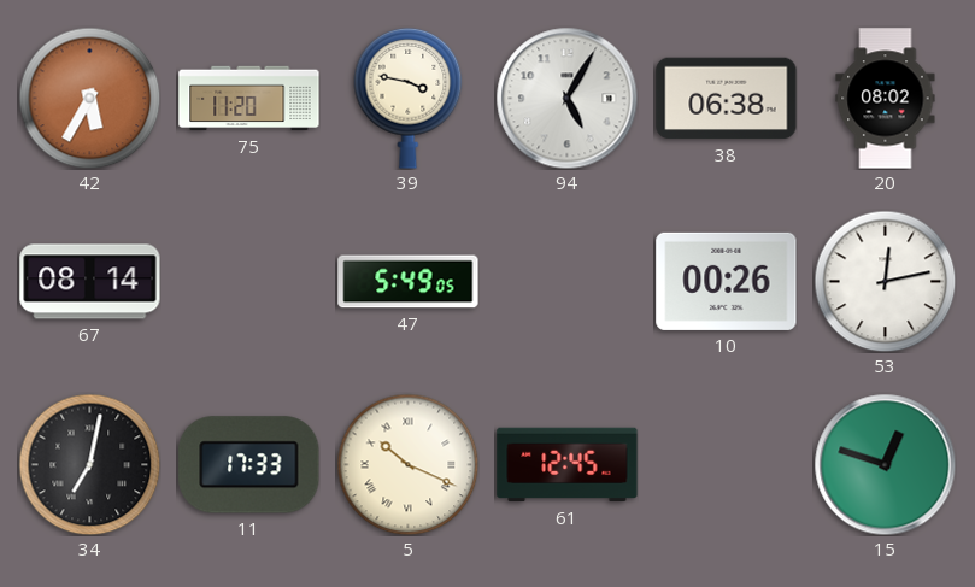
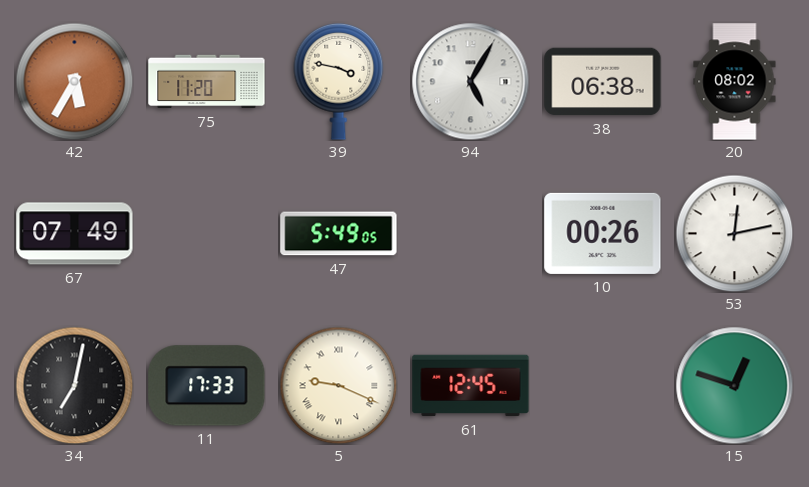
67: 08:14 -> 07:49 (75, 234)
5: 10:19 -> 9:19 (338, 385)
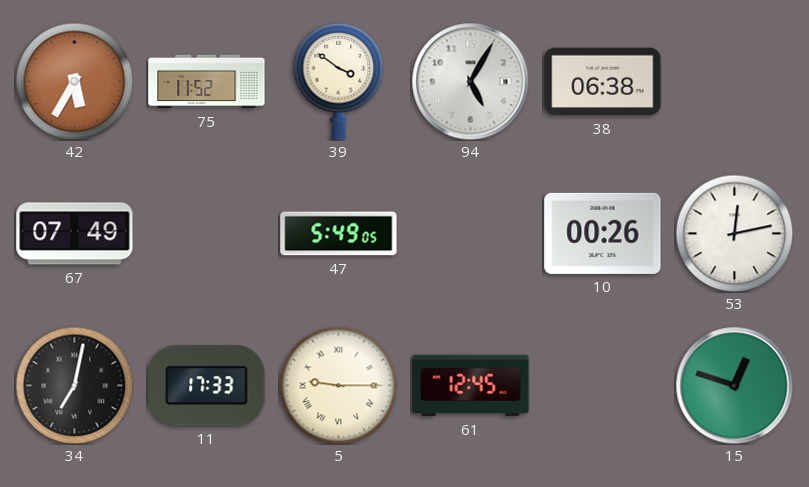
75: 11:20 -> 11:52 (207, 82)
39: 3:47 -> 3:51 (339, 81)
20: 08:02 -> none (735, 82)
5: 9:19 -> 9:15 (338, 385)
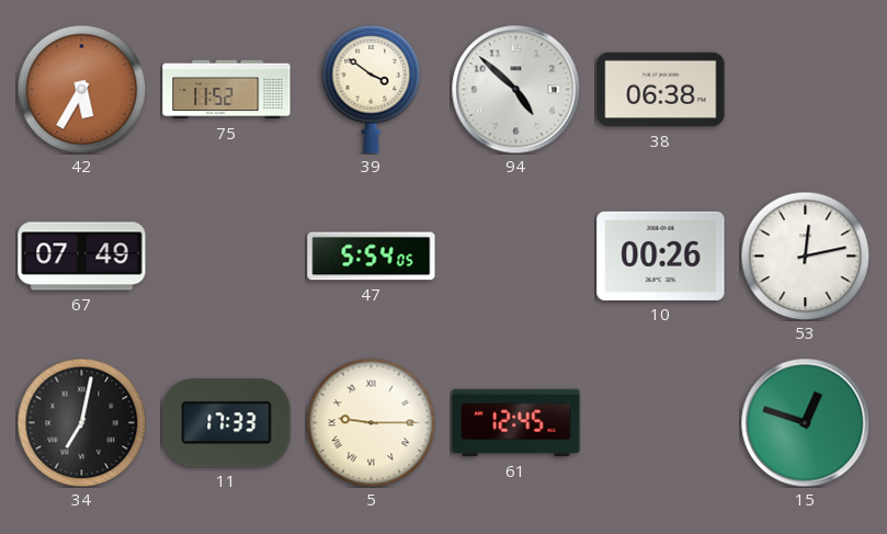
94: 5:05 -> 4:52 (515, 89)
47: 5:49 -> 5:54 (372, 257)
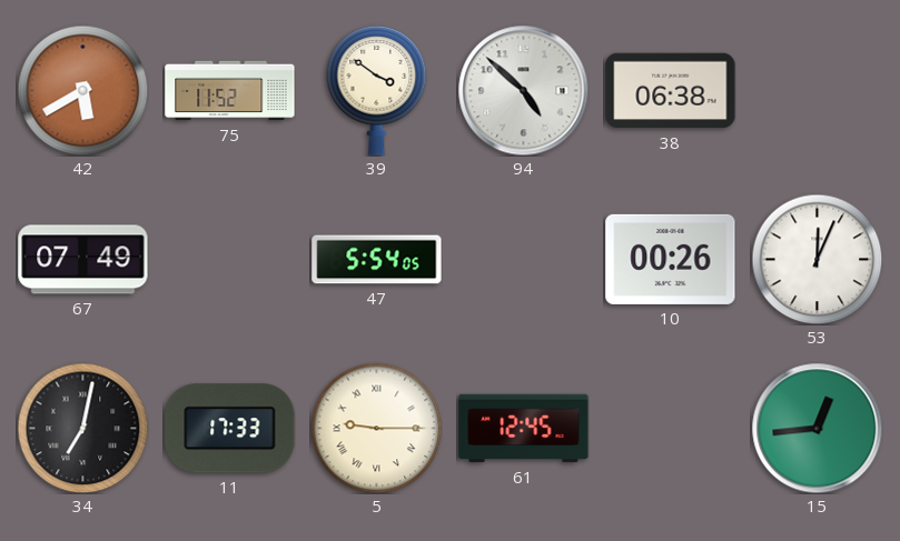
42: 5:35 -> 5:40 (82, 90)
53: 12:13 -> 12:04 (817, 259)
15: 12:48 -> 12:44 (817, 428)
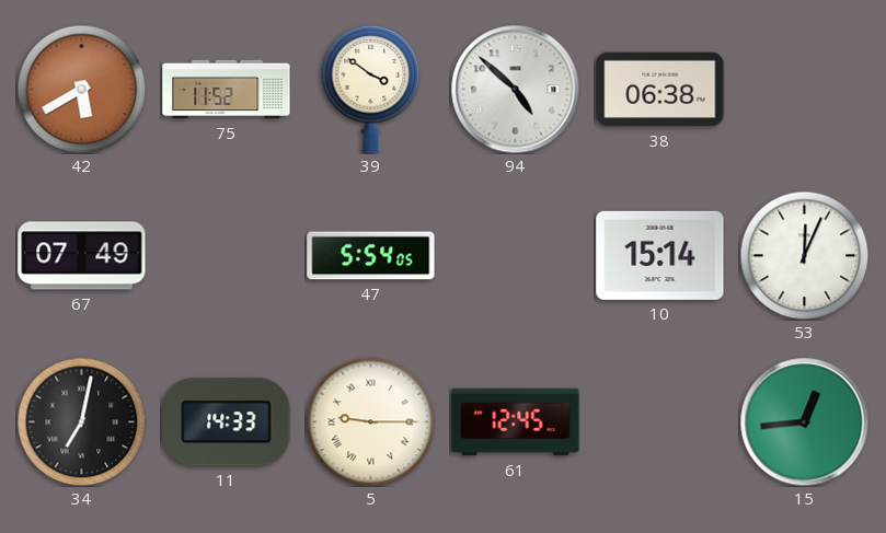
10: 00:26 -> 15:14 (660, 255)
11: 17:33 -> 14:33 (227, 422)
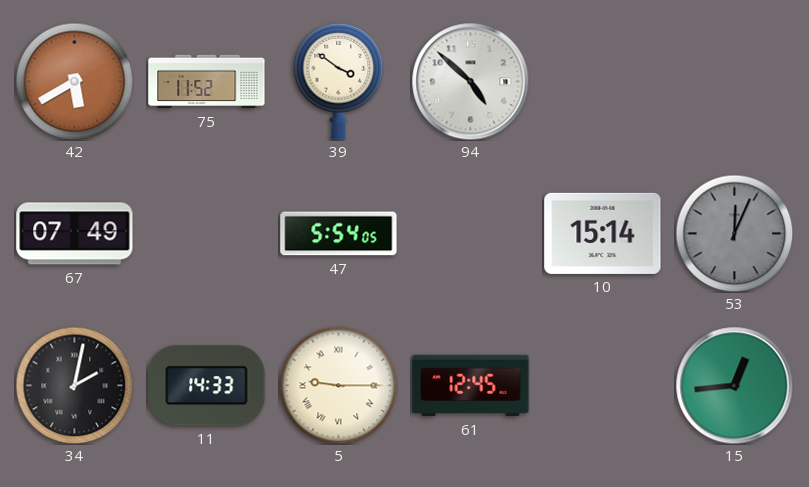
38: 06:38 -> none (660, 90)
53 dial: white -> grey (734, 233)
34: 7:02 -> 2:02 (74, 385)
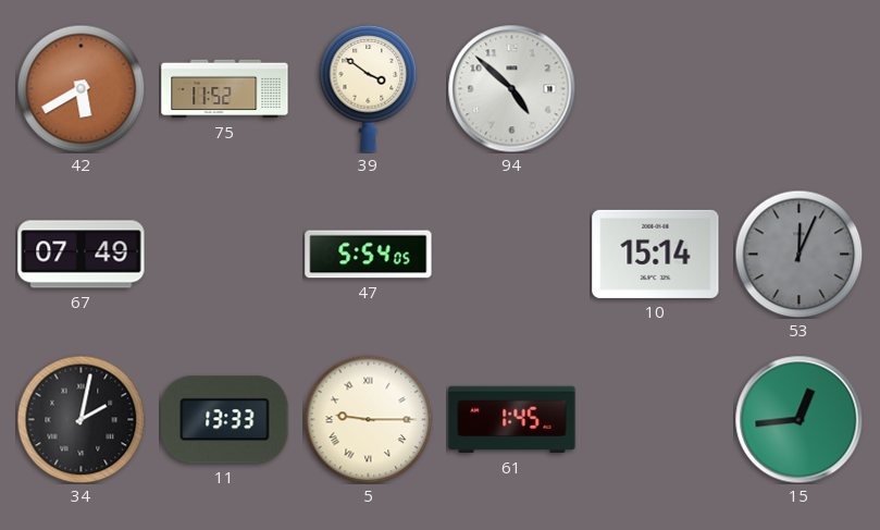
11: 14:33 -> 13:33 (225, 420)
61: 12:45 -> 1:45 (512, 420)
